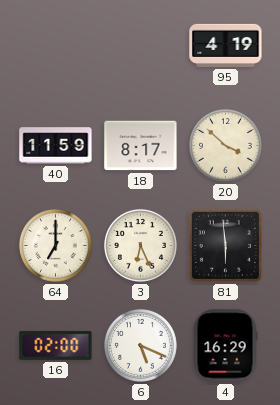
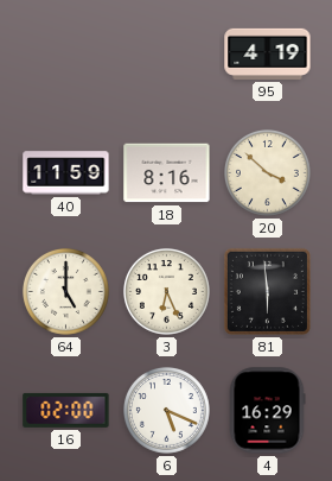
18: 8:17 -> 8:16 (167, 173)
64: 7:00 -> 5:00 (65, 291)
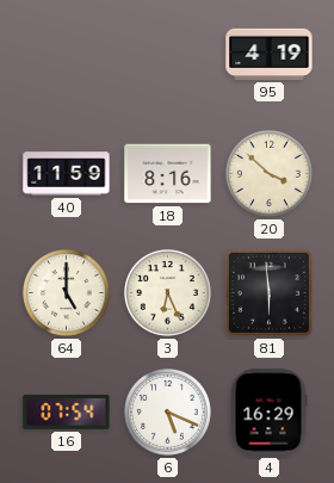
16: 02:00 -> 07:54 (67, 411)
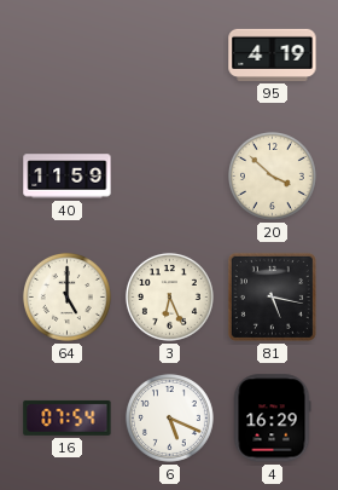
18: 8:16 -> none (168, 174)
81: 5:59 -> 5:17 (272, 296)
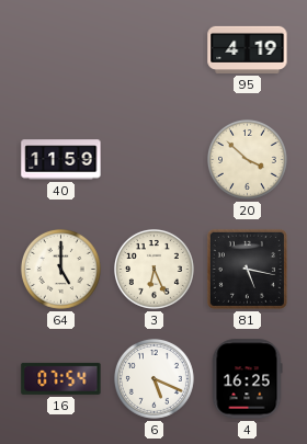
4: 16:29 -> 16:25 (247, 379)
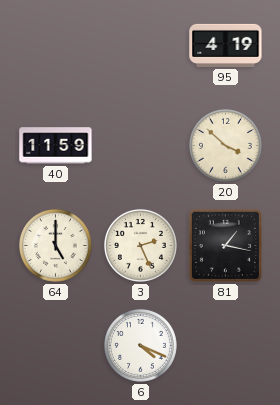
3: 6:26 -> 2:26 (140, 245)
81: 5:17 -> 1:17 (225, 245)
16: 07:54 -> none (61, 378)
6: 5:19 -> 4:19 (140, 345)
4: 16:25 -> none (247, 379)
